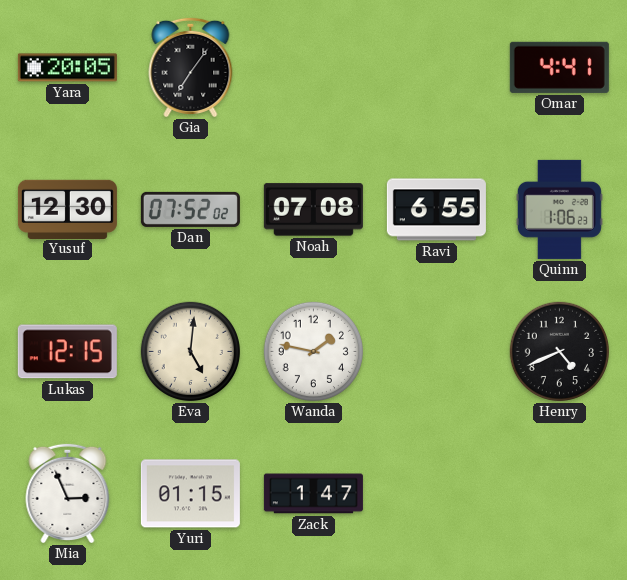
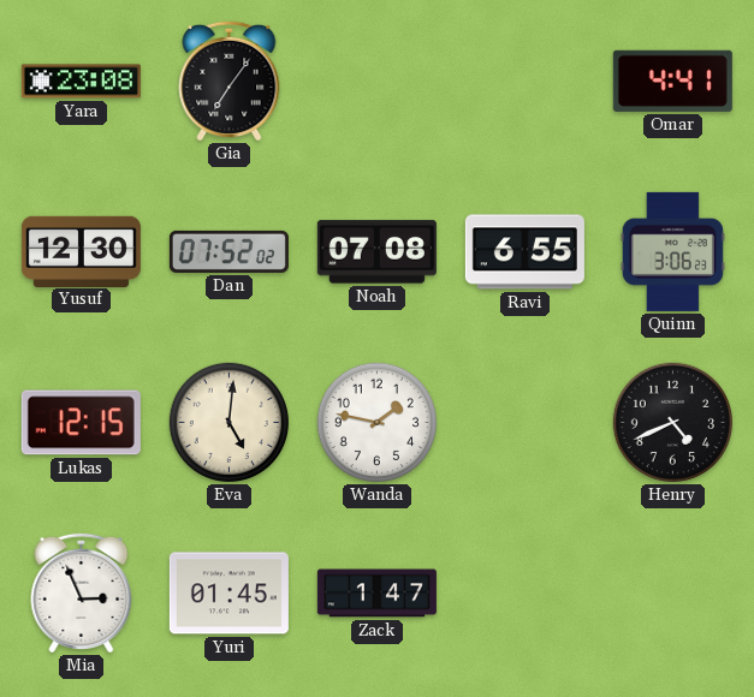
Yara: 20:05 -> 23:08 (81, 82)
Quinn: 1:06 -> 3:06 (672, 251)
Yuri: 01:15 -> 01:45 (228, 594)
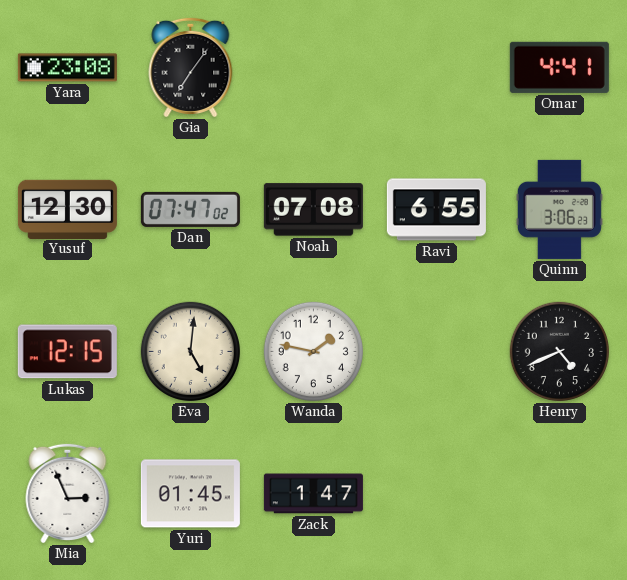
Dan: 07:52 -> 07:47 (190, 209)
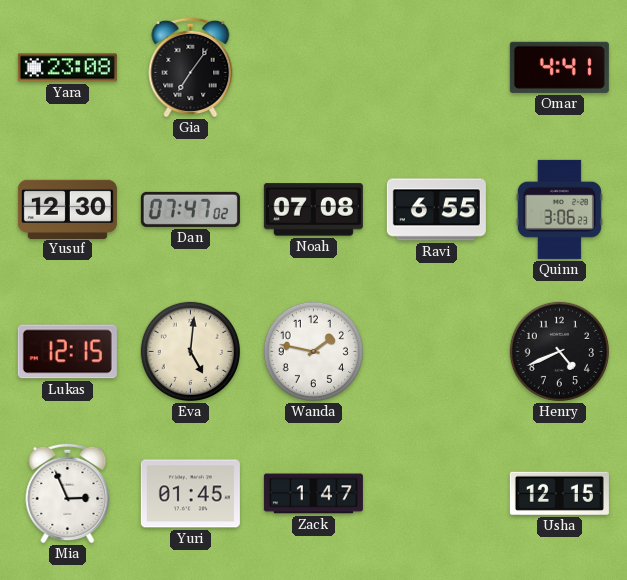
Usha: none -> 12:15 (559, 493)
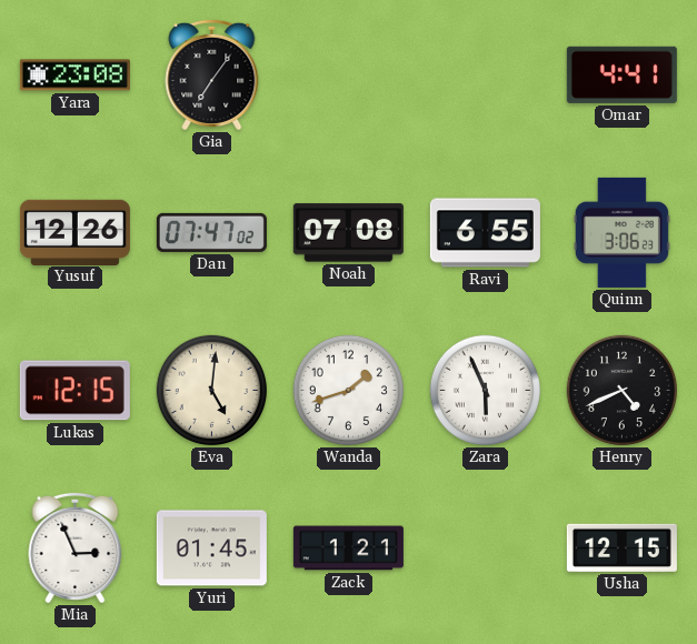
Yusuf: 12:30 -> 12:26 (74, 232)
Wanda: 1:47 -> 1:42 (348, 390)
Zara: none -> 5:56 (485, 390)
Zack: 1:47 -> 1:21 (348, 549)
